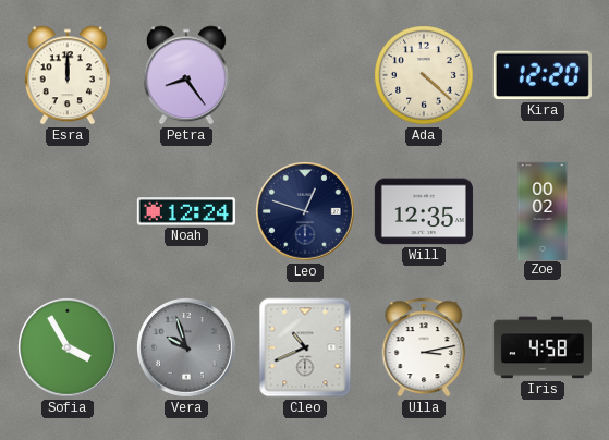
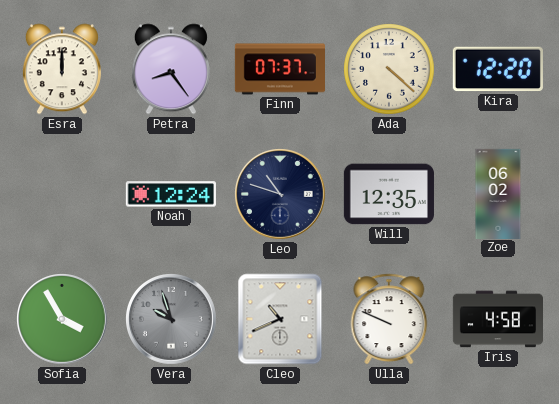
Finn: none -> 07:37 (279, 69)
Leo: 12:48 -> 10:48 (281, 195)
Zoe: 00:02 -> 06:02 (498, 193)
Ulla: 3:13 -> 9:49 (389, 319)
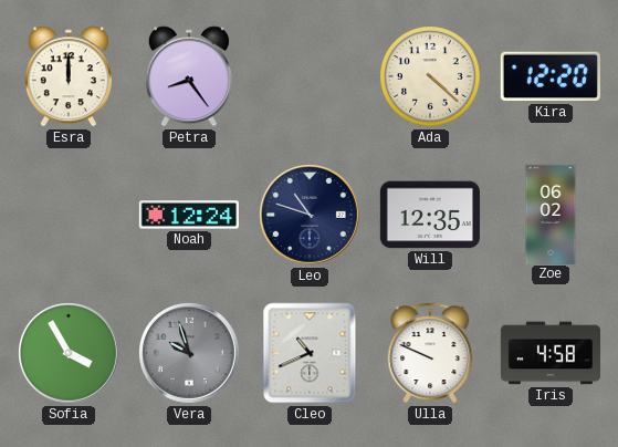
Finn: 07:37 -> none (279, 69)
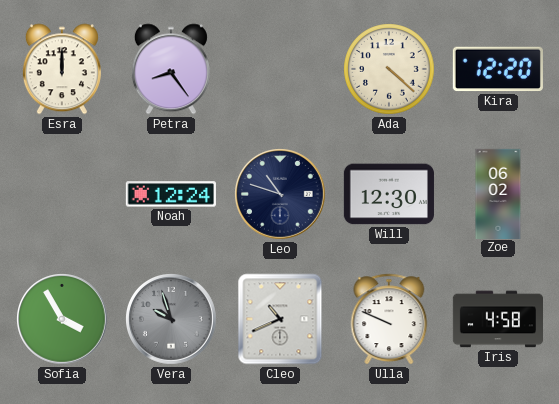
Will: 12:35 -> 12:30 (389, 194)
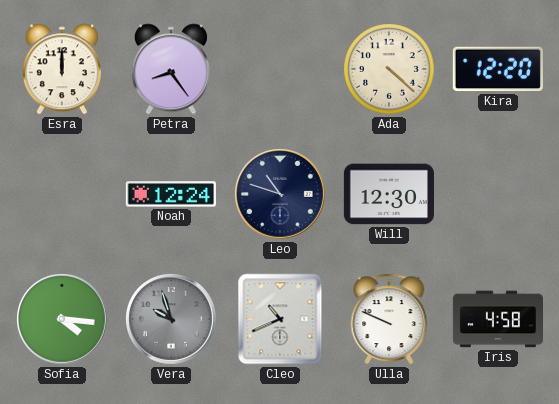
Zoe: 06:02 -> none (498, 193)
Sofia: 3:55 -> 4:16 (63, 320)
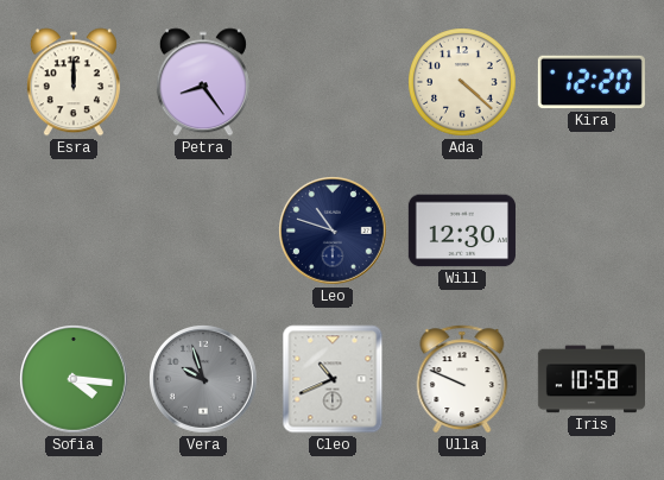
Noah: 12:24 -> none (171, 194)
Iris: 4:58 -> 10:58 (590, 379)
